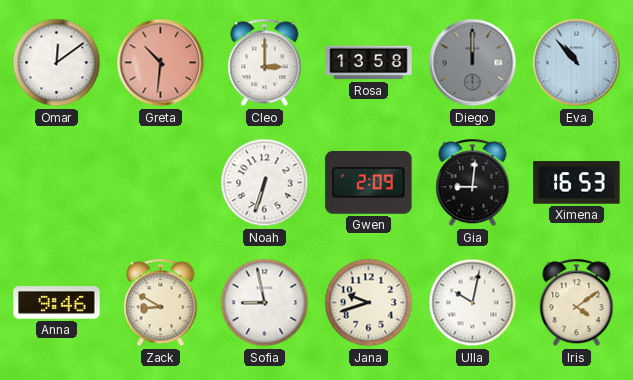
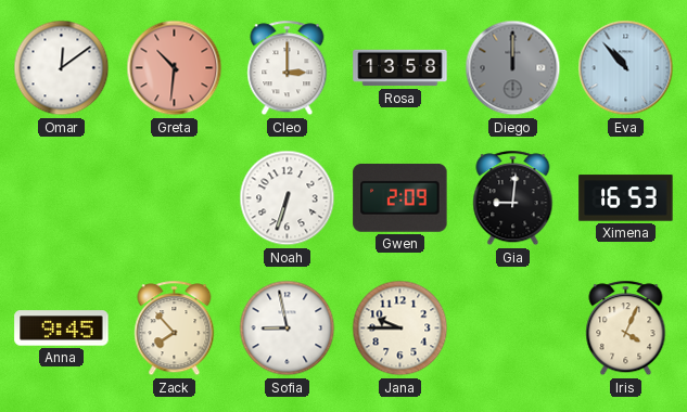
Anna: 9:46 -> 9:45 (62, 329)
Zack: 8:50 -> 7:53 (175, 329)
Jana: 9:42 -> 9:45 (400, 329)
Ulla: 10:02 -> none (473, 303)
Iris: 4:09 -> 4:04 (626, 329)
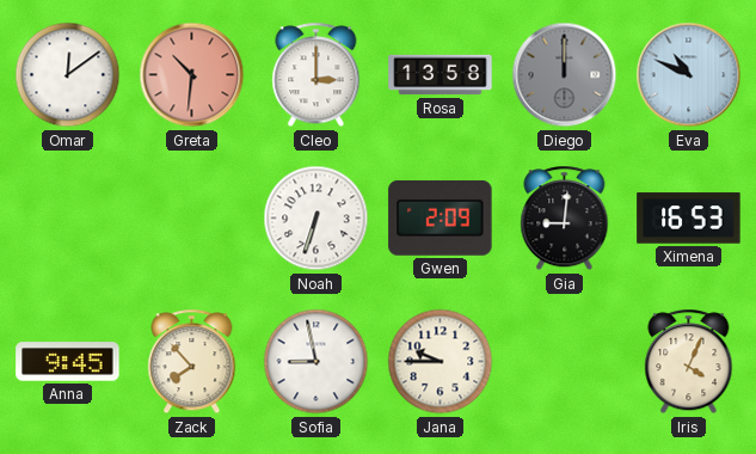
Eva: 10:53 -> 10:49 (689, 75)
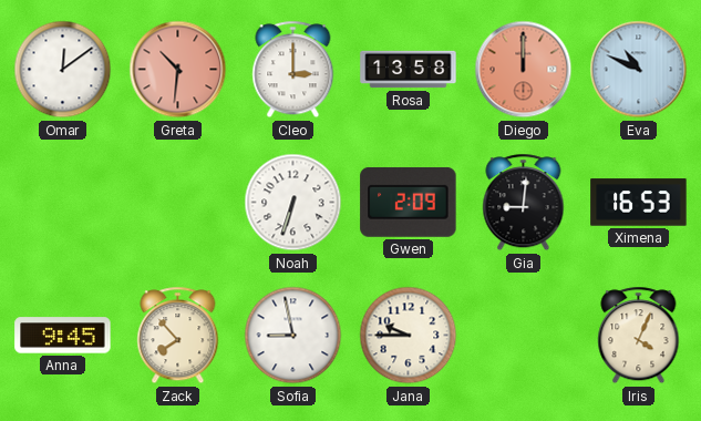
Diego dial: grey -> salmon (524, 70)
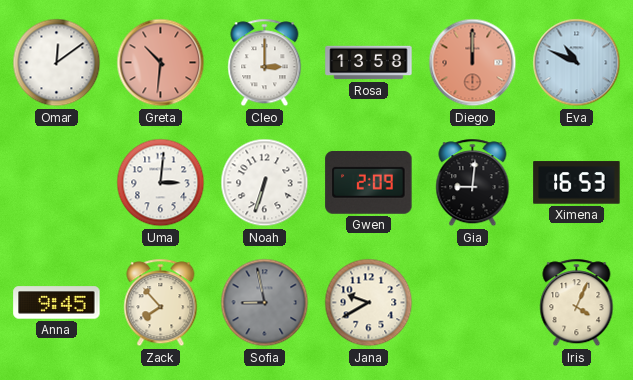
Uma: none -> 3:01 (161, 183)
Sofia dial: white -> grey (265, 303)
Jana: 9:45 -> 9:40 (369, 303)
